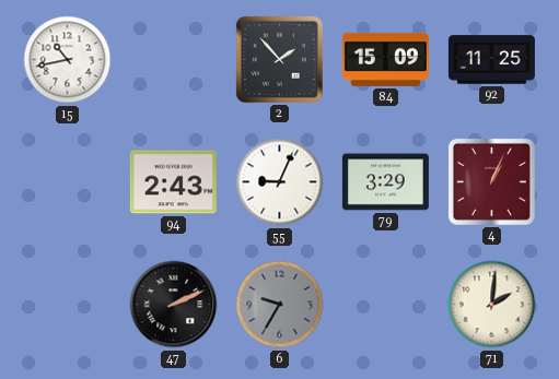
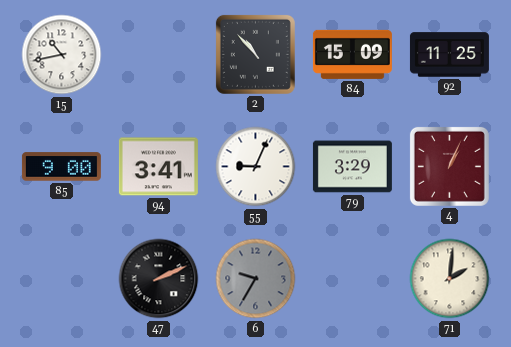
2: 1:53 -> 10:53 (255, 54)
85: none -> 9:00 (61, 167)
94: 2:43 -> 3:41 (158, 167)
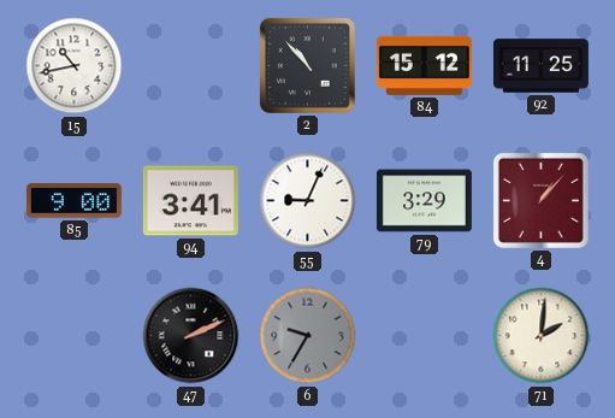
84: 15:09 -> 15:12 (424, 65)
4: 1:04 -> 1:07 (540, 200)
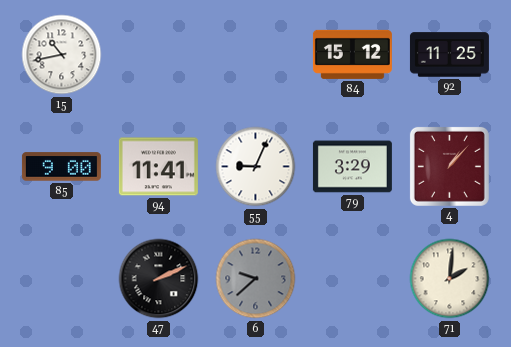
2: 10:53 -> none (307, 65)
94: 3:41 -> 11:41 (158, 167)
6: 9:35 -> 9:38 (256, 279)
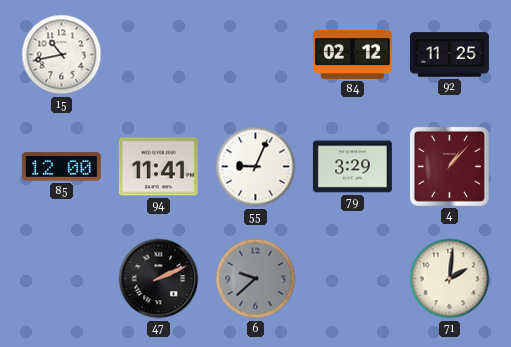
84: 15:12 -> 02:12 (352, 54)
85: 9:00 -> 12:00 (61, 167)
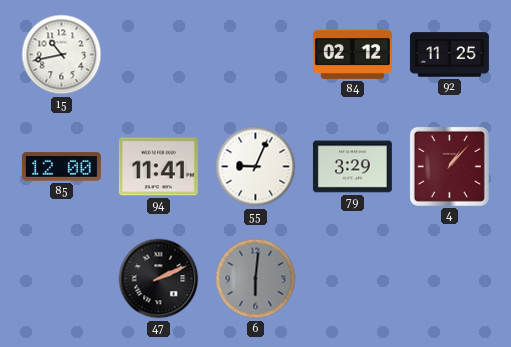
6: 9:38 -> 6:01 (256, 279)
71: 2:01 -> none (450, 279)
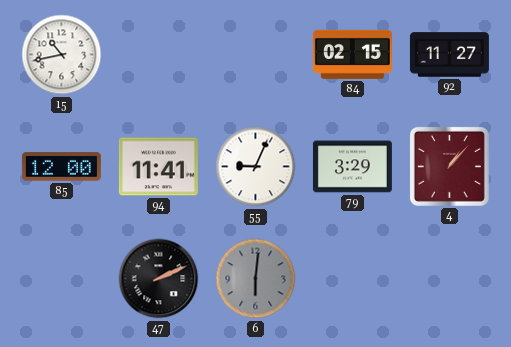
84: 02:12 -> 02:15 (352, 54)
92: 11:25 -> 11:27 (449, 55)
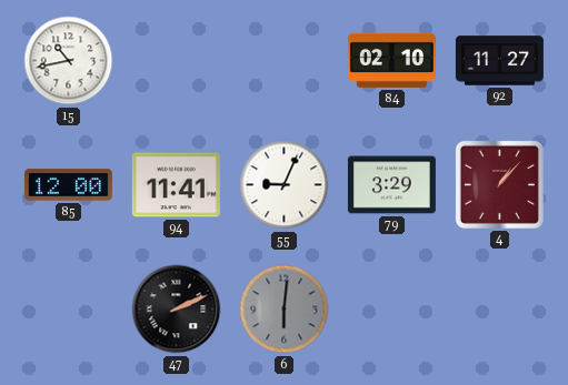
84: 02:15 -> 02:10 (391, 60)
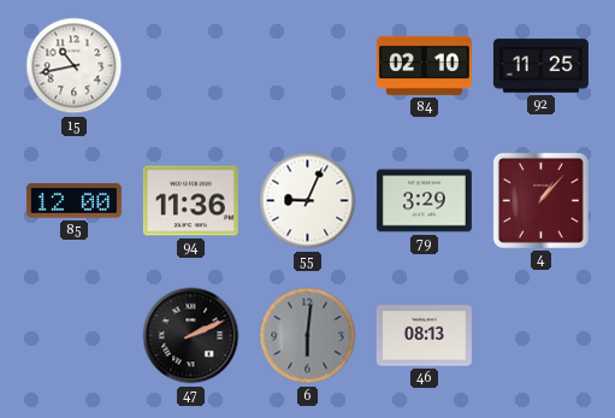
92: 11:27 -> 11:25 (540, 66)
94: 11:41 -> 11:36 (190, 201)
46: none -> 08:13 (424, 336)
